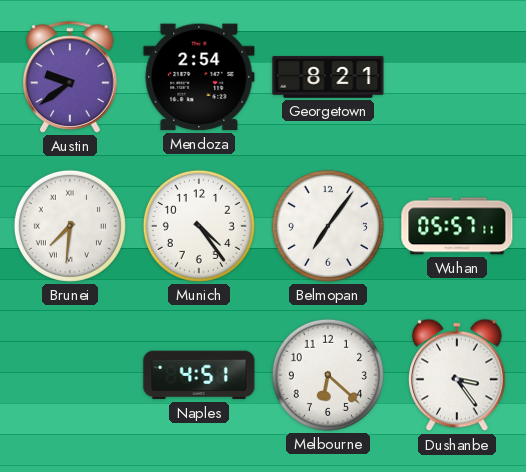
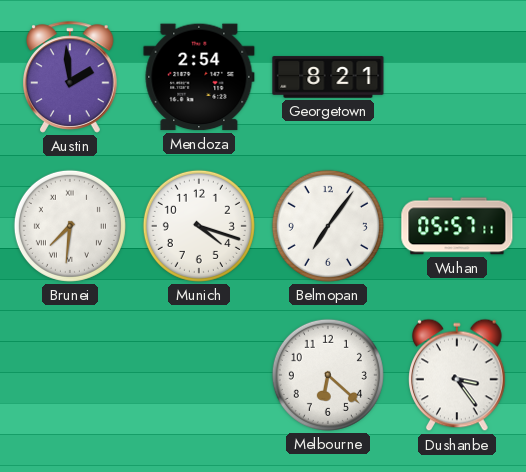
Austin: 9:39 -> 1:59 (71, 77)
Munich: 4:24 -> 4:18 (199, 226)
Naples: 4:51 -> none (199, 375)
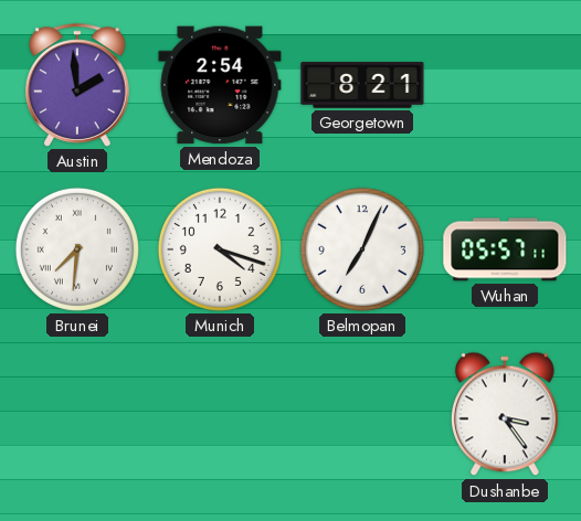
Belmopan: 7:06 -> 7:04 (362, 249)
Melbourne: 6:22 -> none (328, 375)
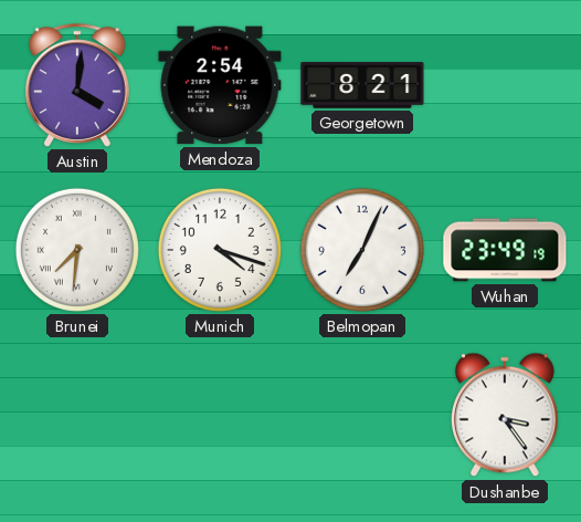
Austin: 1:59 -> 4:01 (78, 85)
Wuhan: 05:57 -> 23:49 (505, 250)
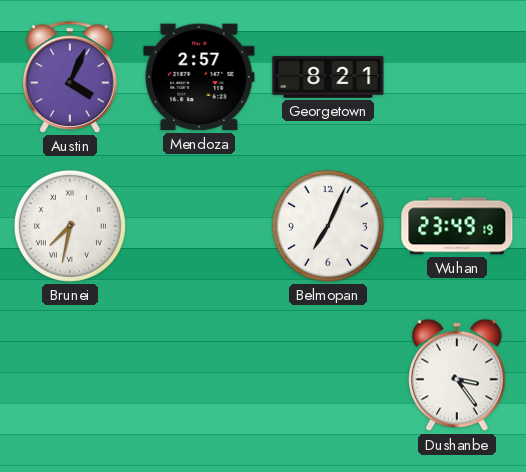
Austin: 4:01 -> 4:04 (71, 77)
Mendoza: 2:54 -> 2:57 (199, 77)
Brunei: 7:31 -> 7:32 (70, 226)
Munich: 4:18 -> none (220, 250)
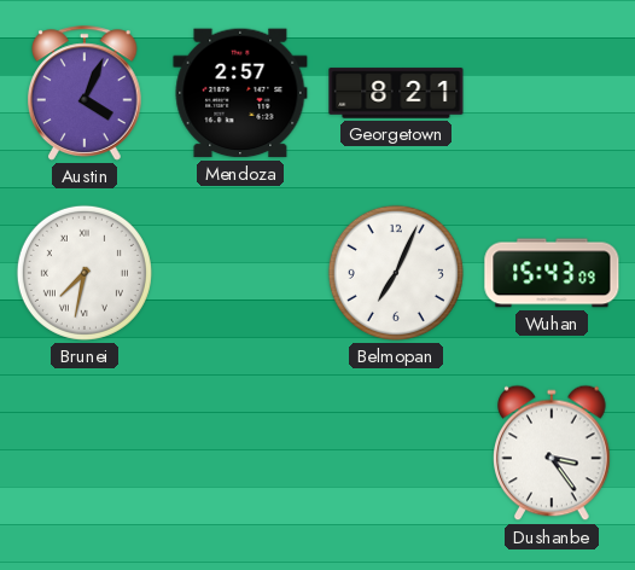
Wuhan: 23:49 -> 15:43 (552, 273)
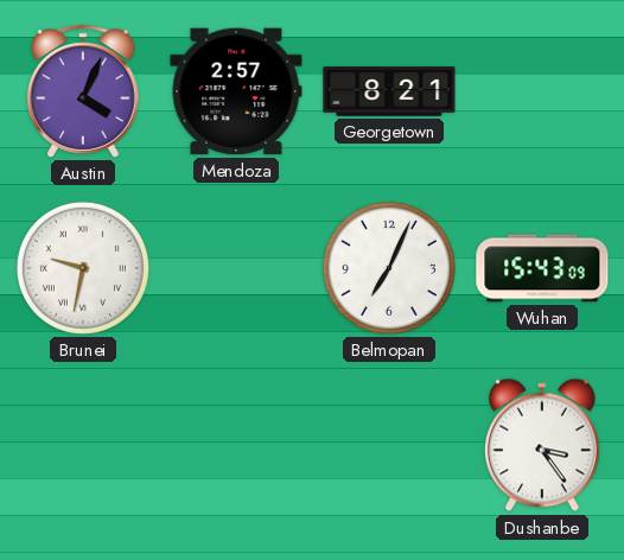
Brunei: 7:32 -> 9:32 (83, 268)
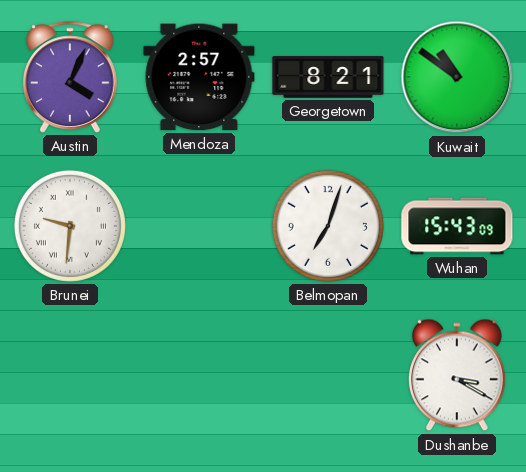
Kuwait: none -> 10:51 (457, 77)
Brunei: 9:32 -> 9:31 (70, 226)
Belmopan: 7:04 -> 7:03 (328, 226)
Dushanbe: 3:24 -> 3:20 (457, 375)
